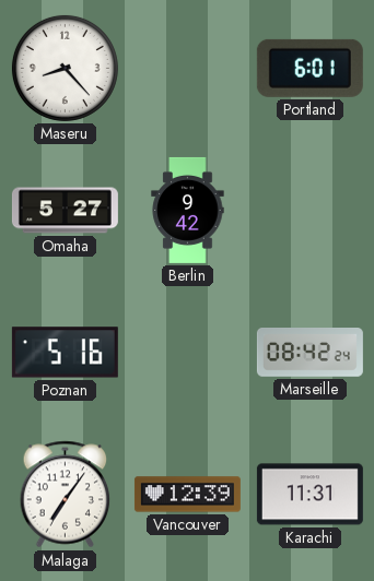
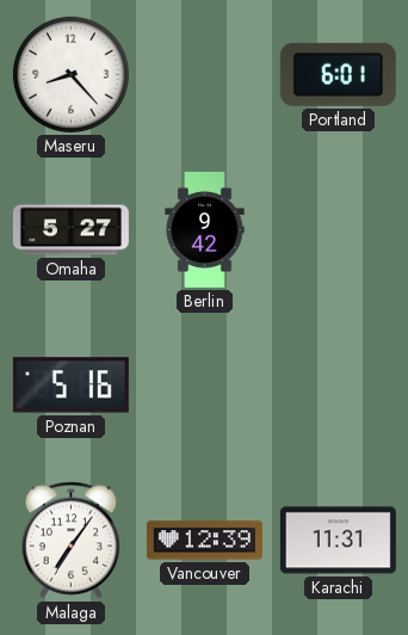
Marseille: 08:42 -> none (309, 353)
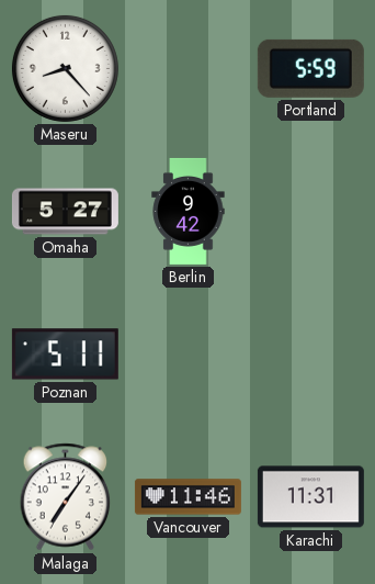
Portland: 6:01 -> 5:59 (310, 68)
Poznan: 5:16 -> 5:11 (65, 355)
Vancouver: 12:39 -> 11:46 (187, 497)
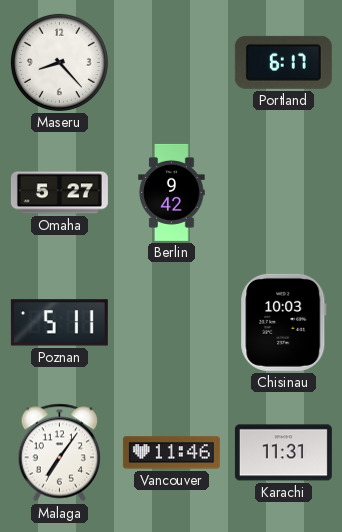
Portland: 5:59 -> 6:17 (283, 62)
Chisinau: none -> 10:03 (284, 322)
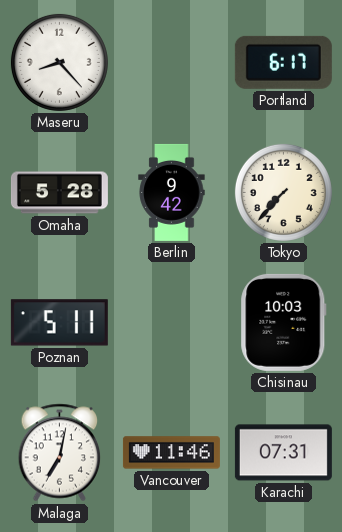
Omaha: 5:27 -> 5:28 (59, 193)
Tokyo: none -> 7:37 (283, 192)
Malaga: 7:06 -> 7:02 (60, 453)
Karachi: 11:31 -> 07:31 (283, 453)
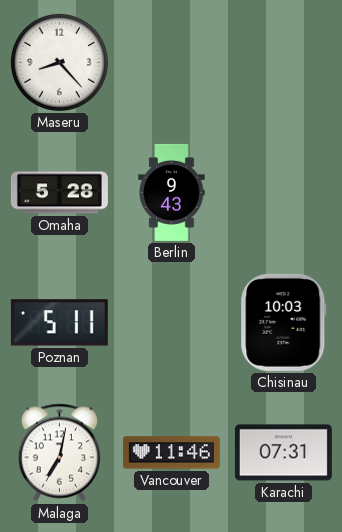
Portland: 6:17 -> none (283, 62)
Berlin: 9:42 -> 9:43 (172, 192)
Tokyo: 7:37 -> none (283, 192)
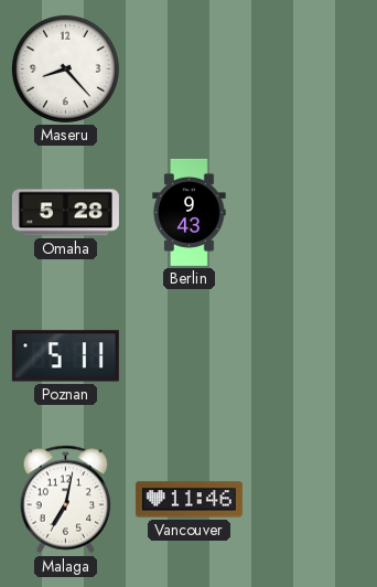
Chisinau: 10:03 -> none (284, 322)
Karachi: 07:31 -> none (283, 453)
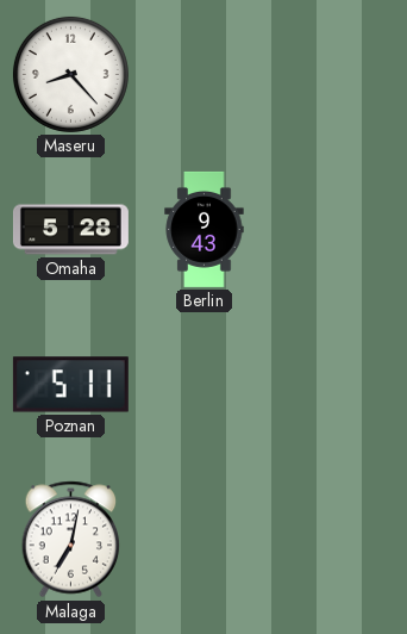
Vancouver: 11:46 -> none (188, 500)
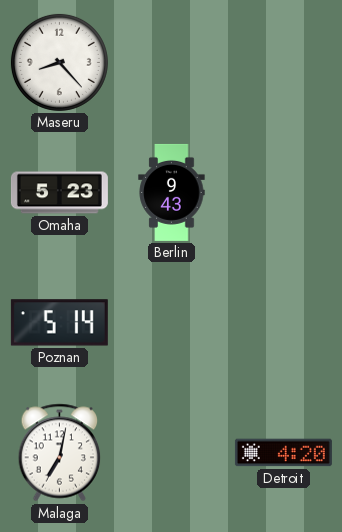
Omaha: 5:28 -> 5:23 (59, 193)
Poznan: 5:11 -> 5:14 (59, 323)
Detroit: none -> 4:20 (283, 453)
